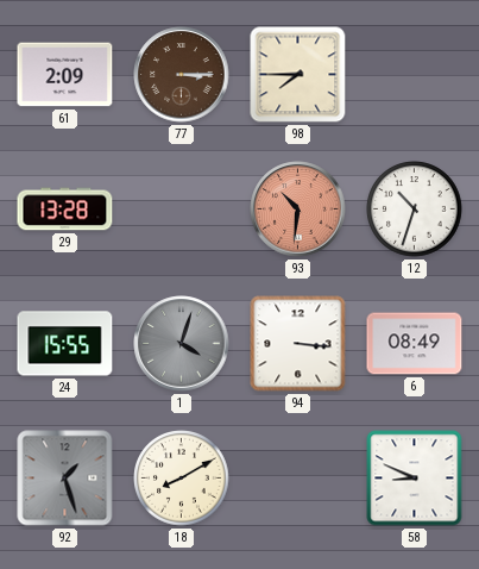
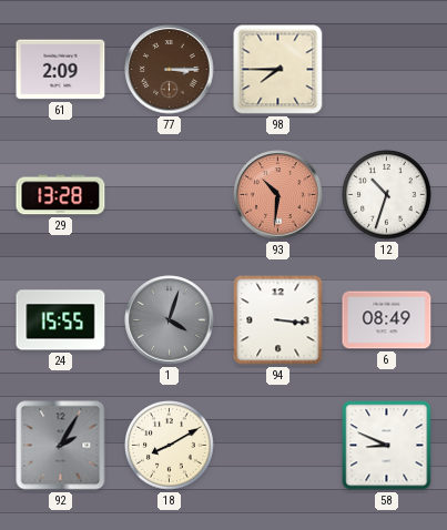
92: 1:27 -> 2:05 (61, 446)
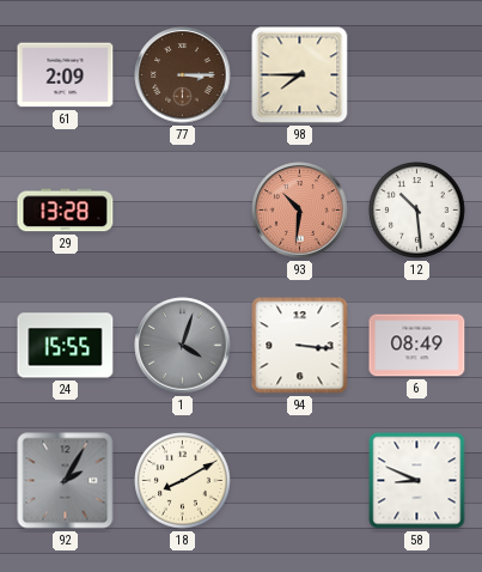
12: 10:33 -> 10:29 (417, 211)
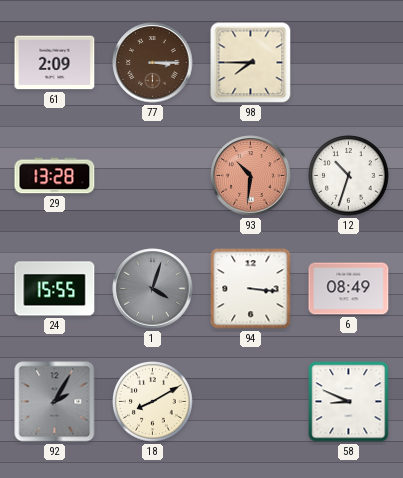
12: 10:29 -> 10:33 (349, 176)
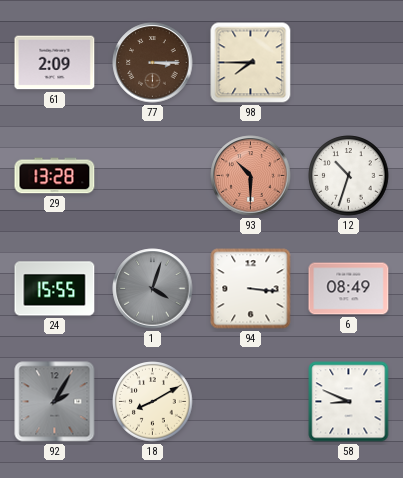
93: 10:31 -> 10:30 (251, 176)
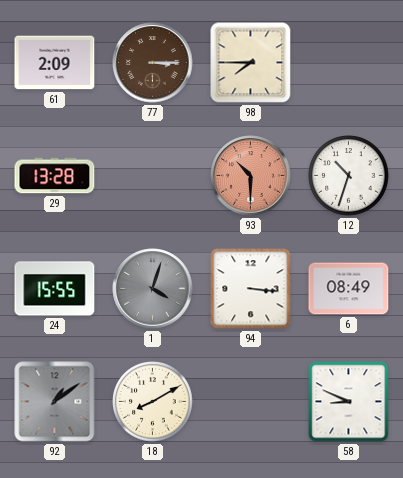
92: 2:05 -> 1:09 (55, 402)
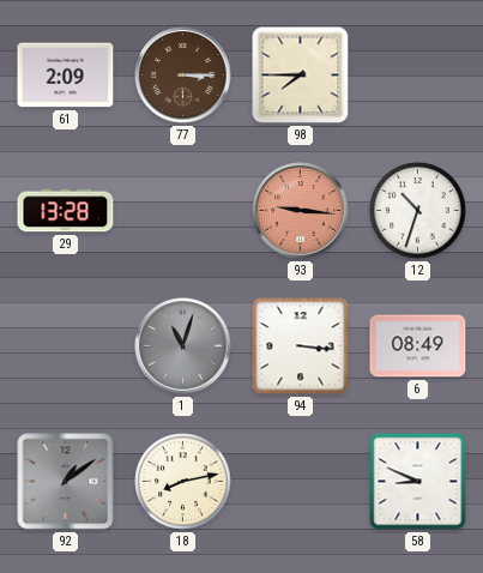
93: 10:30 -> 9:16 (301, 211)
24: 15:55 -> none (55, 289)
1: 4:03 -> 11:03 (183, 346)
18: 8:10 -> 8:13 (183, 482)
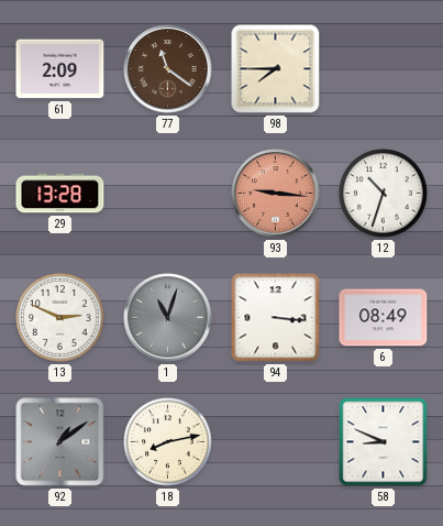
77: 3:15 -> 11:21 (168, 69)
13: none -> 2:49 (60, 318)
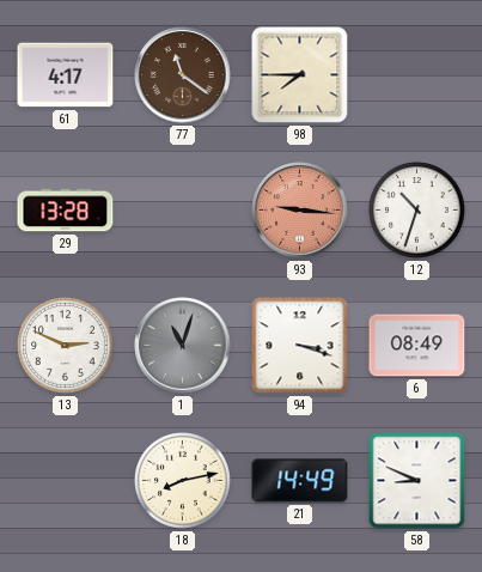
61: 2:09 -> 4:17 (66, 75)
94: 3:16 -> 3:18 (300, 346)
92: 1:09 -> none (60, 442)
21: none -> 14:49 (300, 481)
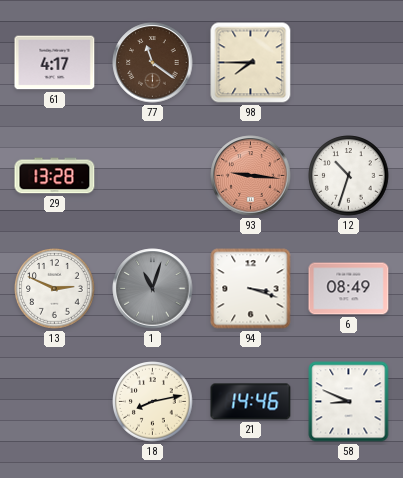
21: 14:49 -> 14:46 (251, 402)
